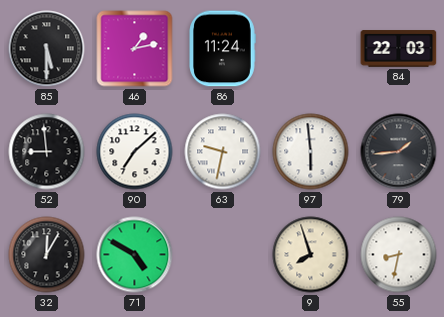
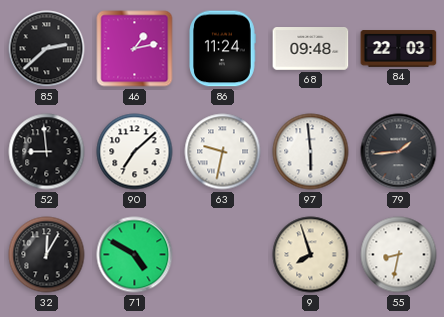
85: 5:30 -> 2:38 (47, 49)
68: none -> 09:48 (311, 49)
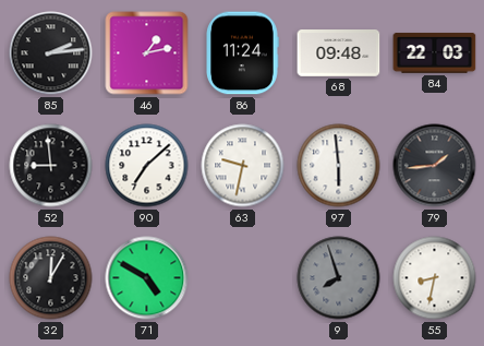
85: 2:38 -> 2:14 (51, 53)
9 dial: cream -> grey (339, 278)
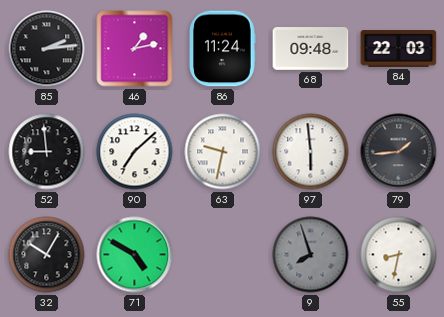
32: 12:05 -> 10:05 (47, 255)
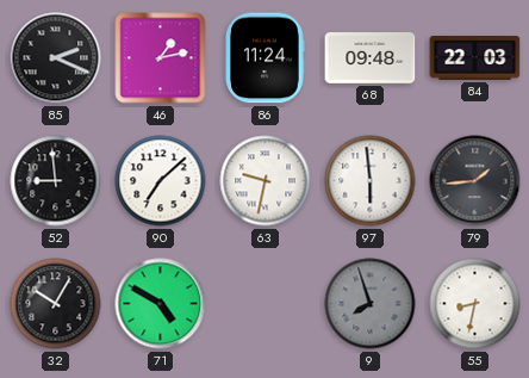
85: 2:14 -> 2:19 (56, 58)
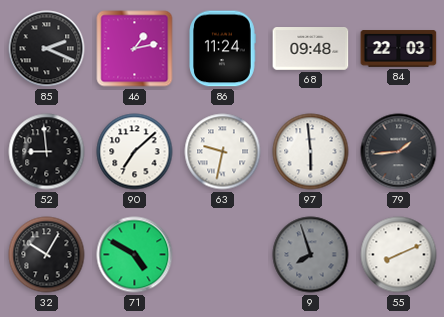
55: 8:32 -> 8:11 (399, 255)
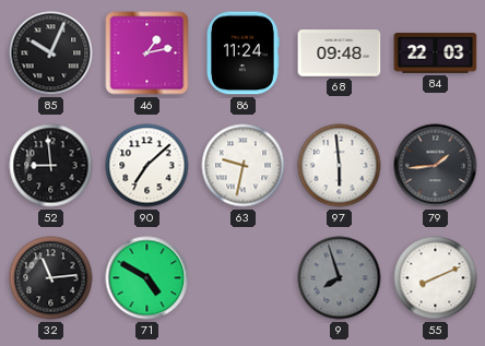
85: 2:19 -> 10:04 (51, 53)
32: 10:05 -> 11:14 (51, 278)
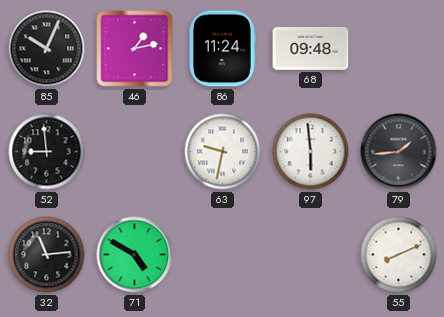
84: 22:03 -> none (436, 53)
90: 7:08 -> none (147, 166)
9: 7:57 -> none (340, 278)
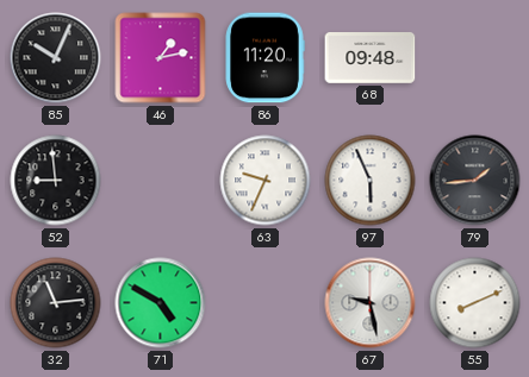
86: 11:24 -> 11:20 (264, 58)
63: 9:32 -> 9:34 (266, 181)
97: 5:59 -> 5:56 (371, 181)
67: none -> 9:28 (371, 303)
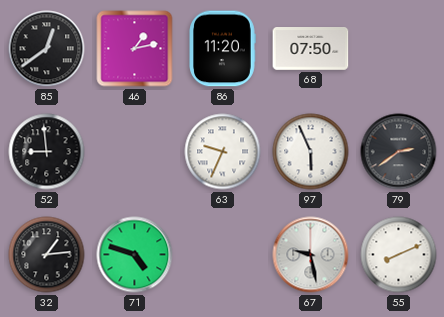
85: 10:04 -> 12:39 (47, 49)
68: 09:48 -> 07:50 (311, 49)
79: 1:44 -> 2:39 (399, 152)
32: 11:14 -> 1:14 (47, 255)
71: 4:50 -> 4:48 (135, 255)
